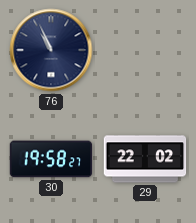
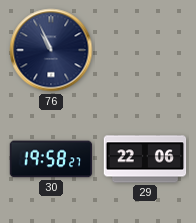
29: 22:02 -> 22:06 (145, 159)
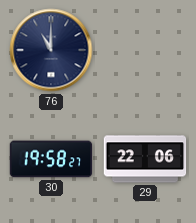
76: 10:56 -> 11:00 (51, 50)
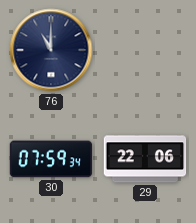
30: 19:58 -> 07:59 (51, 159)
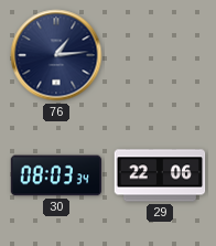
76: 11:00 -> 1:14 (56, 55)
30: 07:59 -> 08:03 (56, 175)
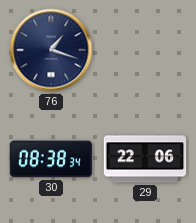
76: 1:14 -> 1:18 (51, 50)
30: 08:03 -> 08:38 (51, 159)
